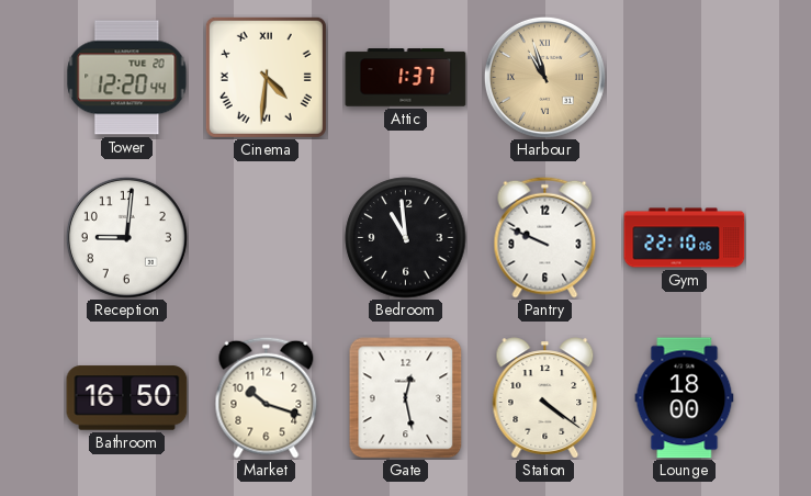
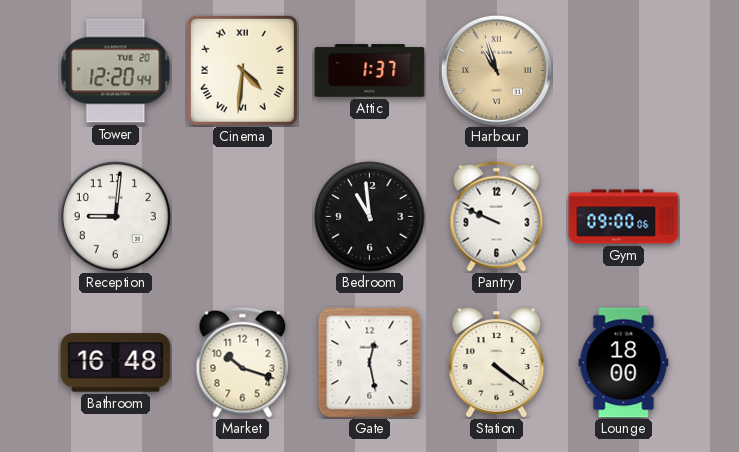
Gym: 22:10 -> 09:00 (624, 217)
Bathroom: 16:50 -> 16:48 (116, 363)
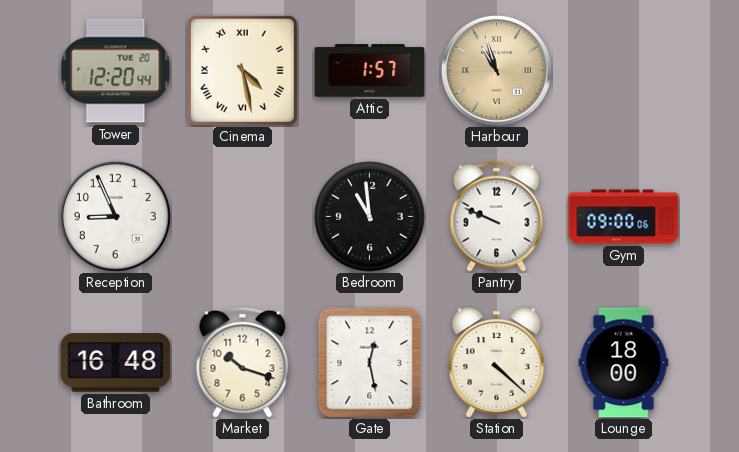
Cinema: 4:31 -> 4:28 (242, 70)
Attic: 1:37 -> 1:57 (370, 71)
Reception: 9:01 -> 8:56 (115, 216)
Station: 4:21 -> 4:22 (497, 363)
